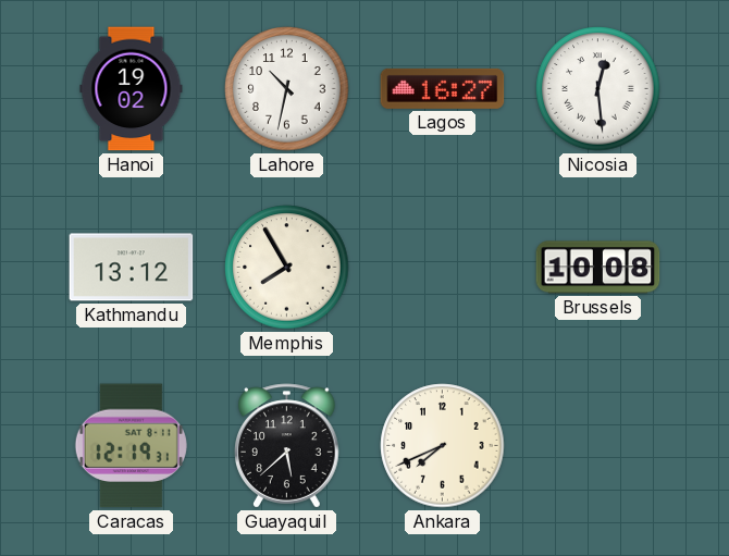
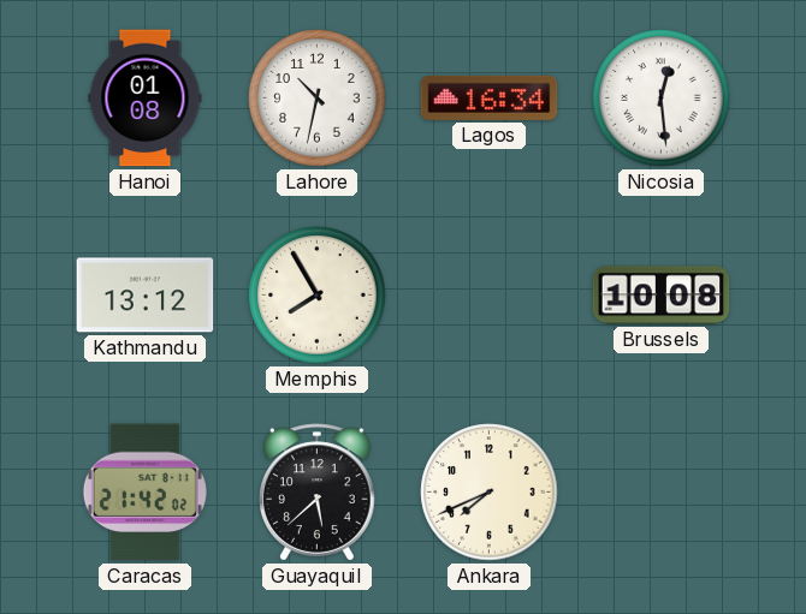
Hanoi: 19:02 -> 01:08 (146, 99)
Lagos: 16:27 -> 16:34 (490, 97)
Caracas: 12:19 -> 21:42 (144, 493)
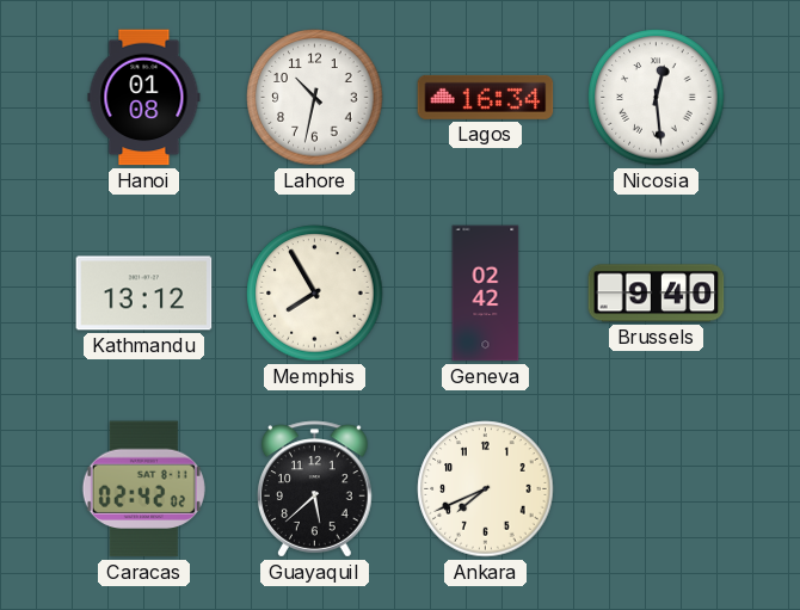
Geneva: none -> 02:42 (486, 294)
Brussels: 10:08 -> 9:40 (657, 294)
Caracas: 21:42 -> 02:42 (143, 489)
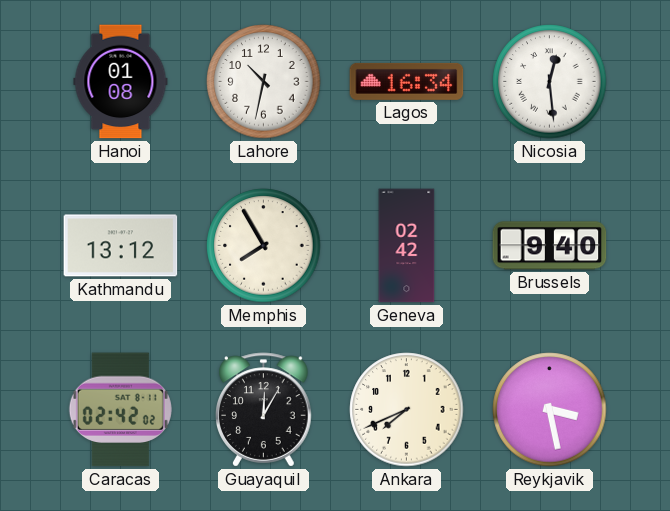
Guayaquil: 5:38 -> 12:05 (264, 410)
Reykjavik: none -> 3:28 (550, 410)
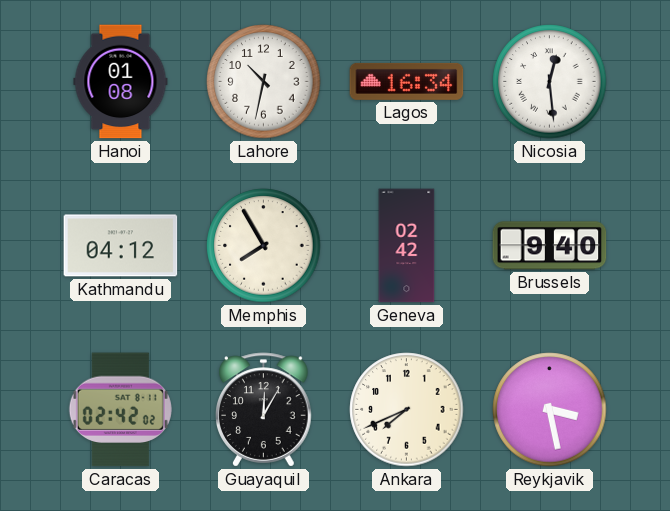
Kathmandu: 13:12 -> 04:12 (121, 246)
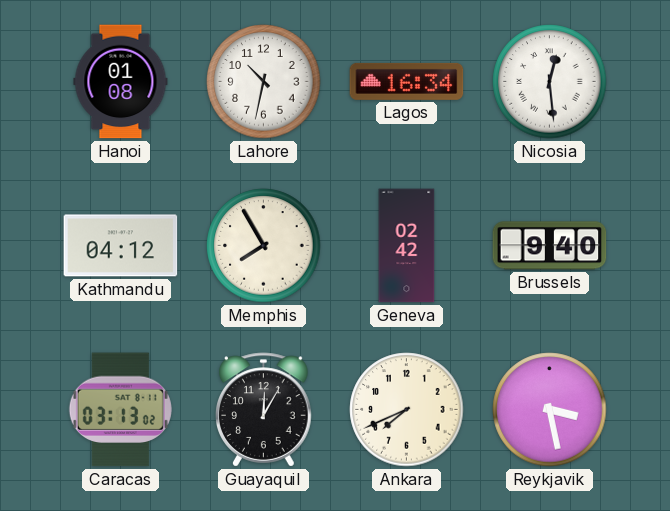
Caracas: 02:42 -> 03:13 (120, 410)
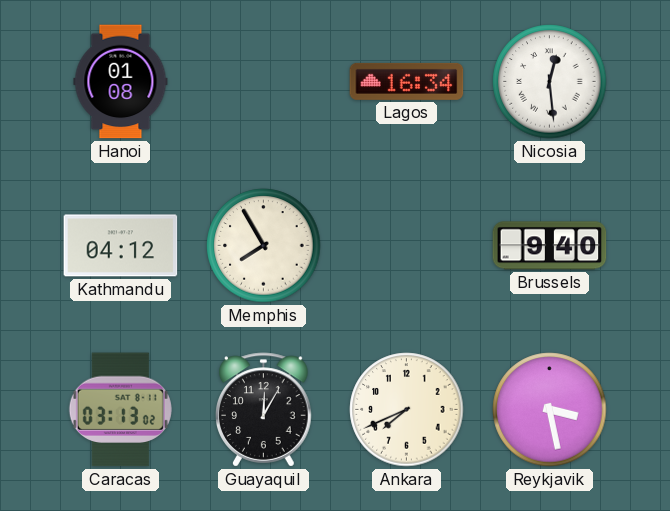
Lahore: 10:32 -> none (264, 82)
Geneva: 02:42 -> none (407, 246)
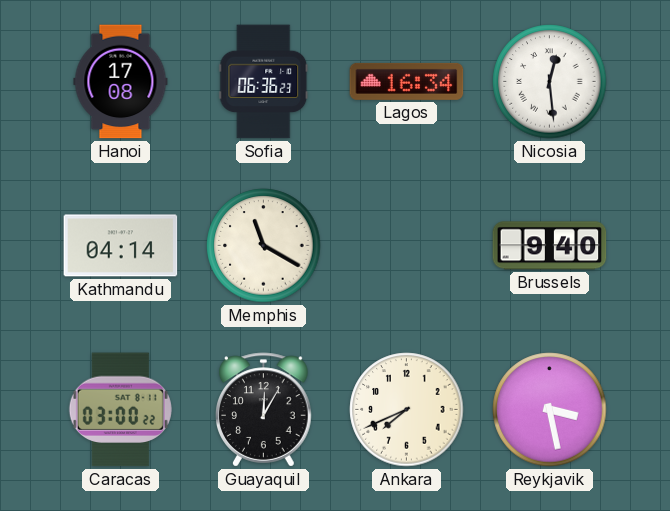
Hanoi: 01:08 -> 17:08 (121, 82)
Sofia: none -> 06:36 (264, 82)
Kathmandu: 04:12 -> 04:14 (121, 246)
Memphis: 7:55 -> 11:20 (264, 246)
Caracas: 03:13 -> 03:00 (120, 410)
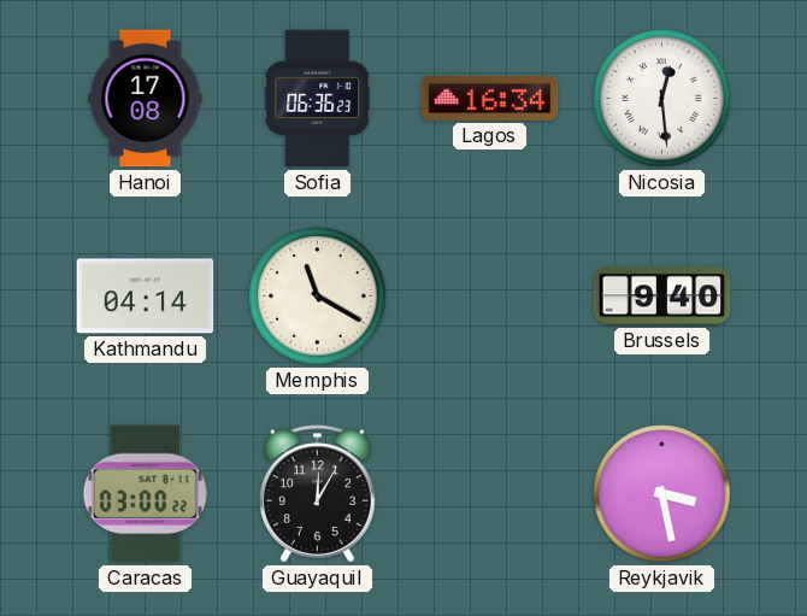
Ankara: 7:41 -> none (407, 410)
